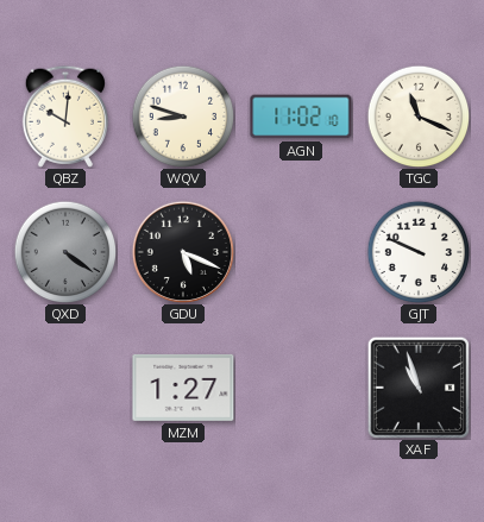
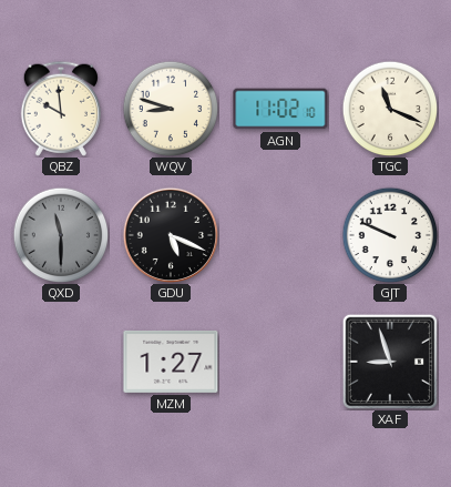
QBZ: 10:01 -> 9:59 (61, 109)
QXD: 4:21 -> 11:30 (61, 235)
XAF: 10:57 -> 8:57 (389, 361)
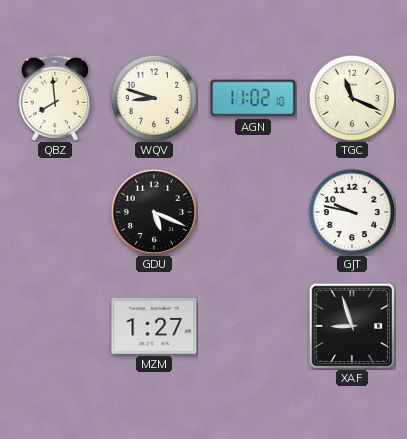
QBZ: 9:59 -> 7:59 (55, 98)
QXD: 11:30 -> none (61, 235)
GJT: 9:49 -> 9:47 (352, 212)
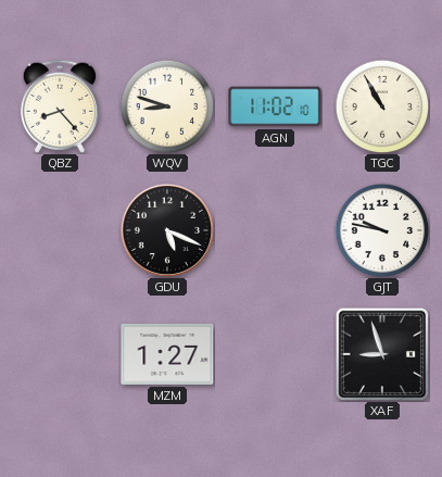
QBZ: 7:59 -> 8:23 (60, 106)
TGC: 11:19 -> 10:55 (382, 106)
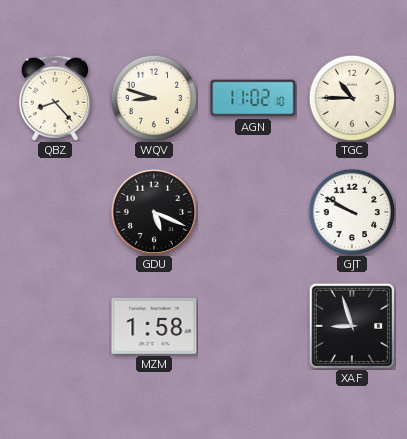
TGC: 10:55 -> 10:45 (352, 98)
GJT: 9:47 -> 9:50 (352, 212)
MZM: 1:27 -> 1:58 (154, 326)
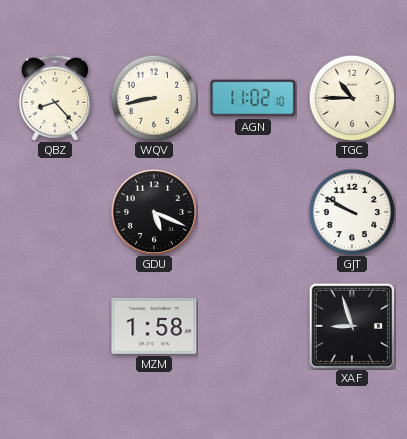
WQV: 8:48 -> 8:43 (154, 98)
